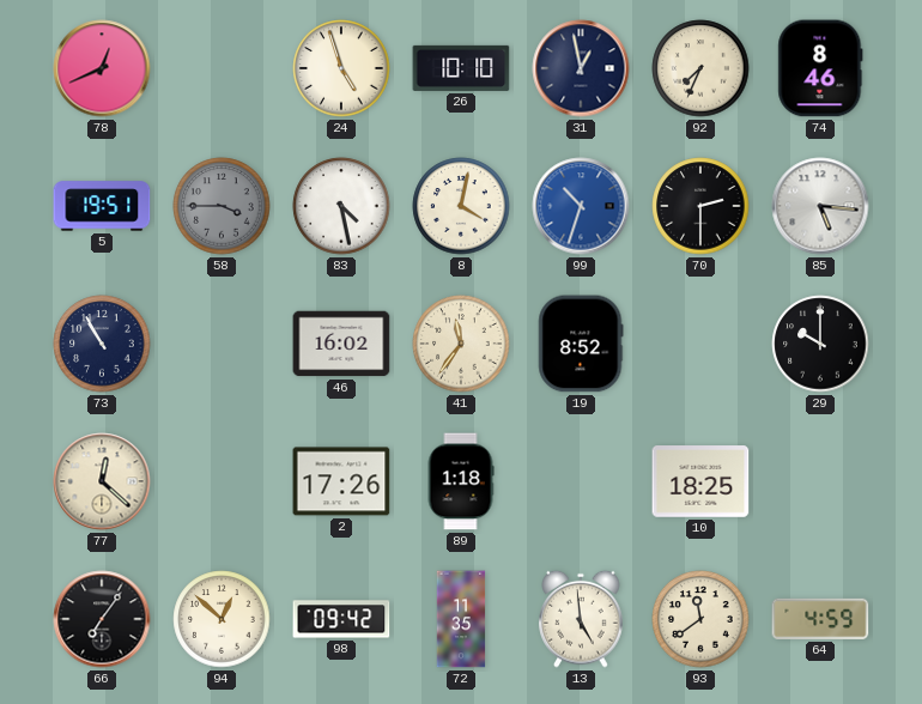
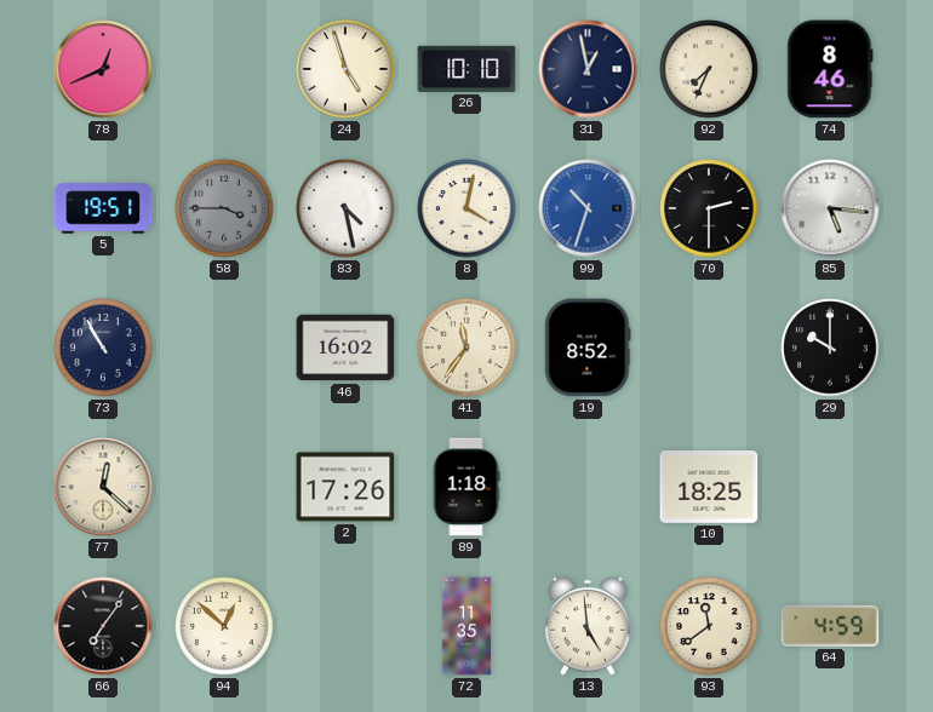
98: 09:42 -> none (341, 619)
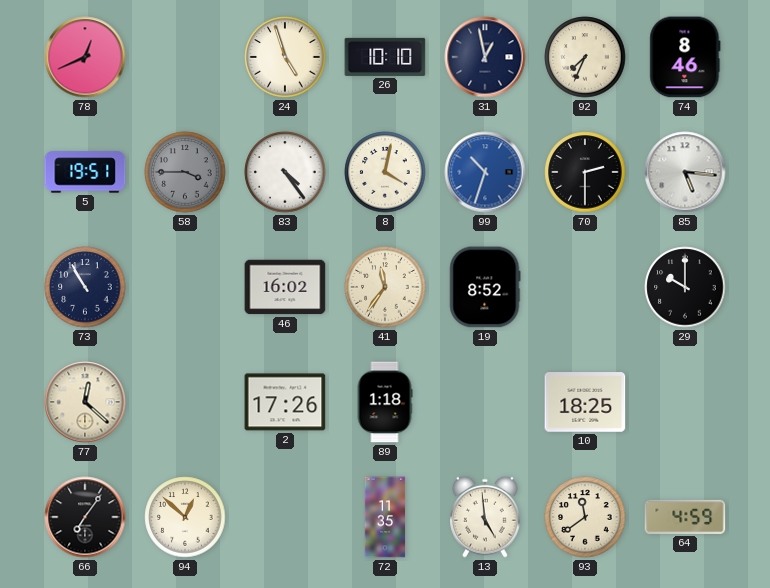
83: 4:28 -> 4:24 (285, 172)
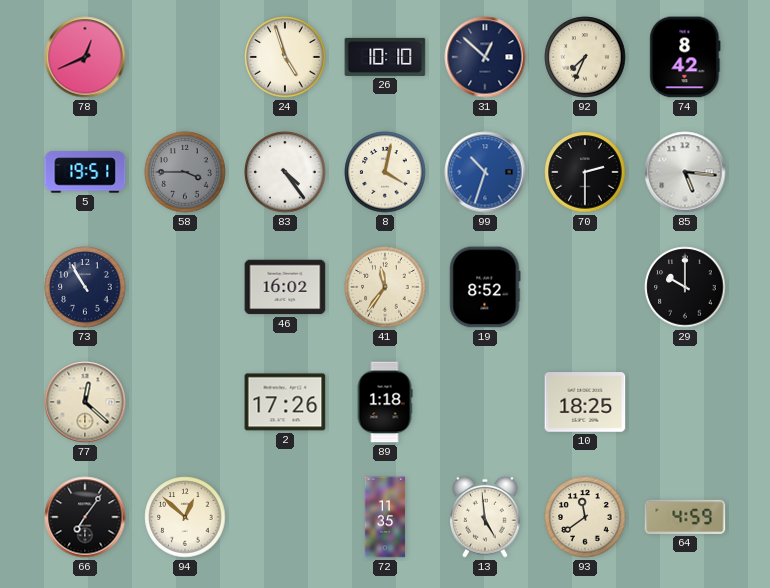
31: 12:58 -> 12:52 (485, 57)
74: 8:46 -> 8:42 (685, 57)
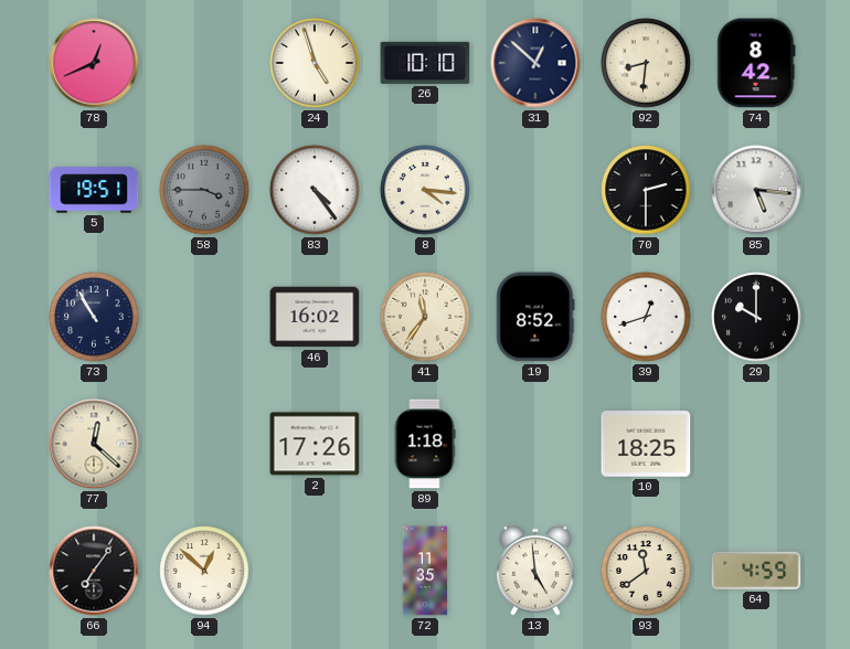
92: 7:34 -> 8:31 (646, 63)
8: 4:02 -> 4:16 (425, 190)
99: 10:33 -> none (485, 172)
39: none -> 12:42 (646, 317)
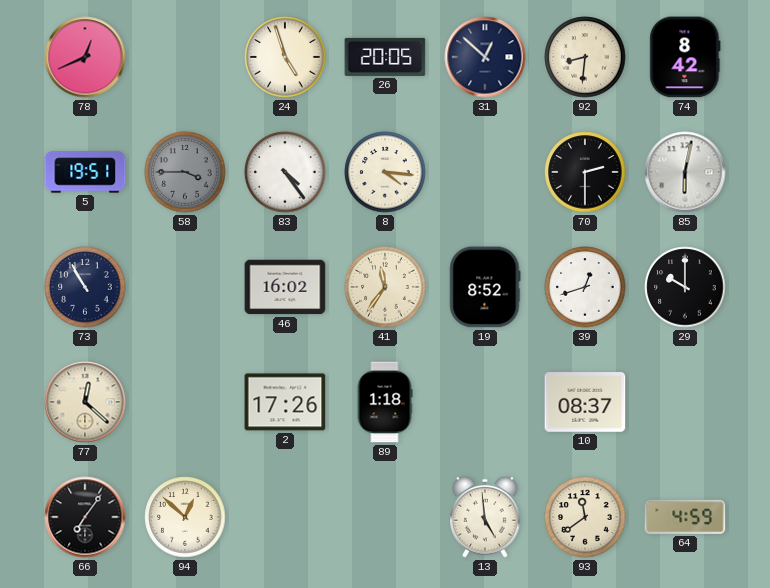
26: 10:10 -> 20:05 (385, 57)
85: 5:16 -> 6:02 (685, 172)
10: 18:25 -> 08:37 (585, 402)
72: 11:35 -> none (425, 571)
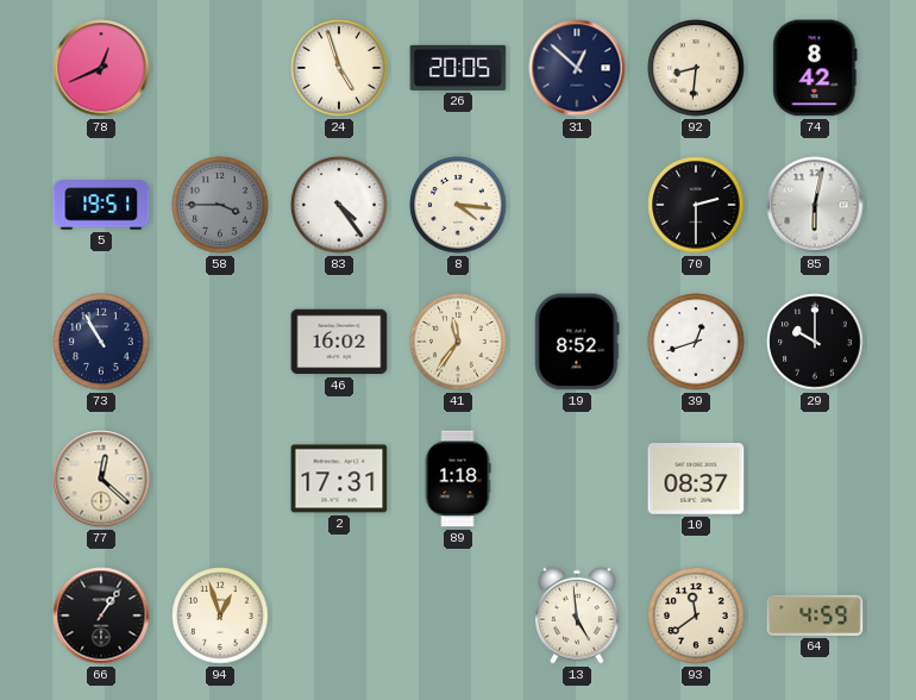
2: 17:26 -> 17:31 (339, 479)
66: 7:06 -> 1:06 (101, 615)
94: 12:52 -> 12:57 (220, 615)
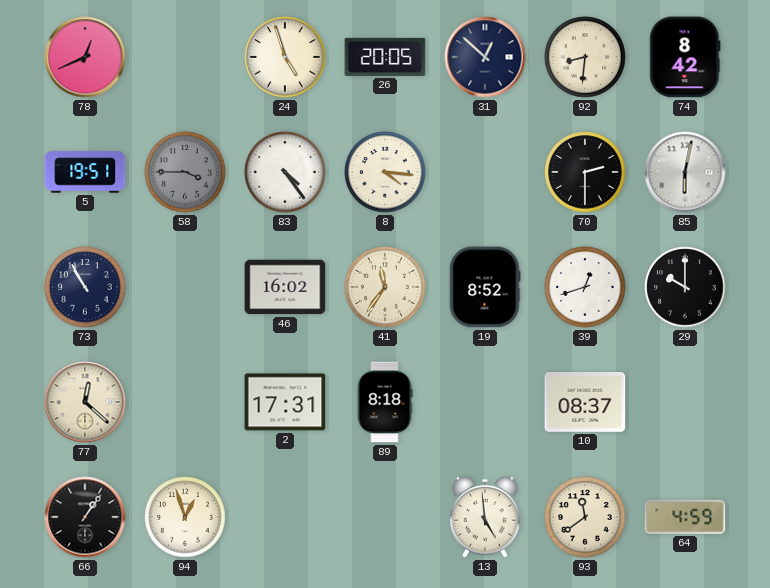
89: 1:18 -> 8:18 (385, 402)
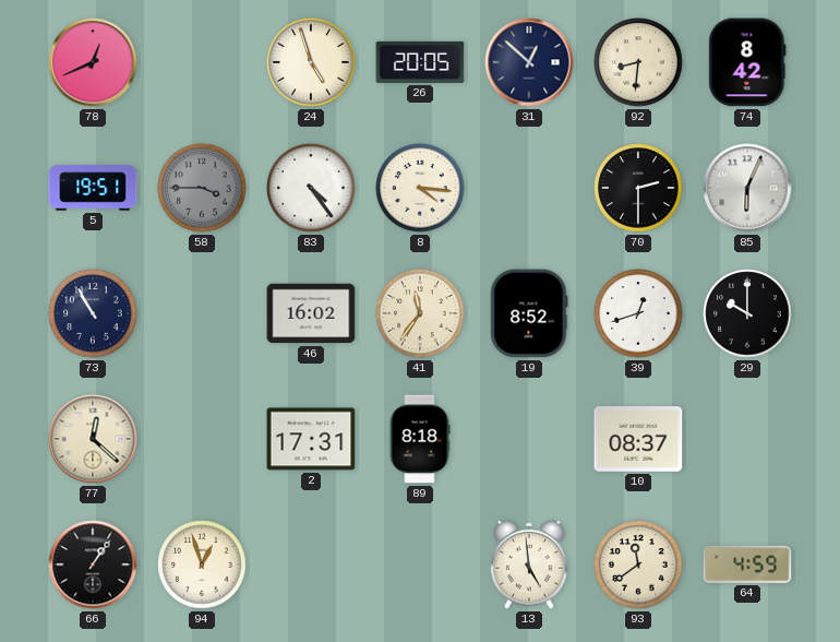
85: 6:02 -> 6:04 (747, 188)
